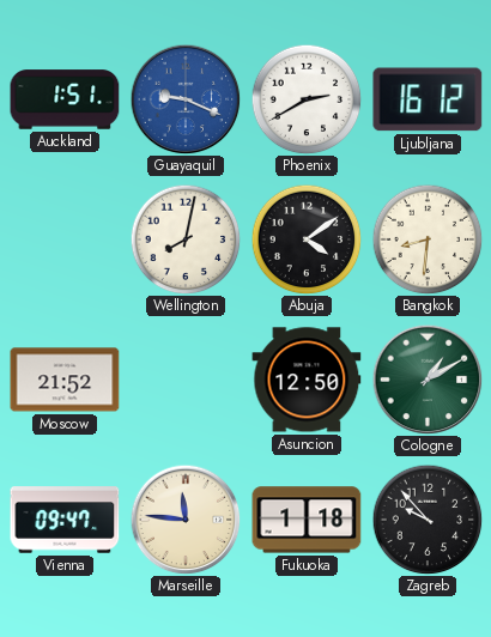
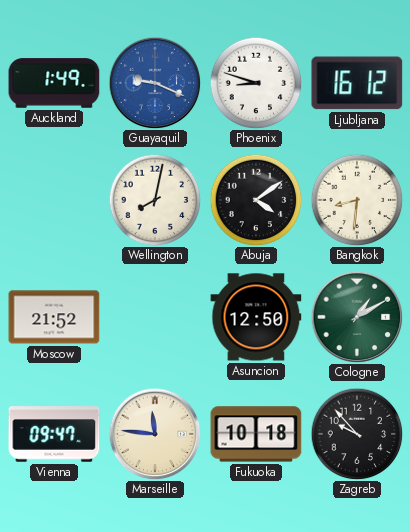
Auckland: 1:51 -> 1:49 (54, 83)
Phoenix: 2:40 -> 8:48 (256, 83)
Fukuoka: 1:18 -> 10:18 (256, 434)
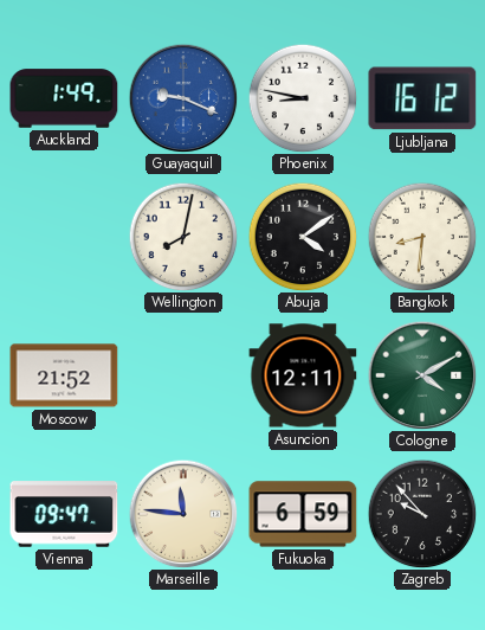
Phoenix: 8:48 -> 8:47 (303, 98)
Asuncion: 12:50 -> 12:11 (303, 375)
Cologne: 1:10 -> 4:10 (422, 375)
Fukuoka: 10:18 -> 6:59 (303, 514)
